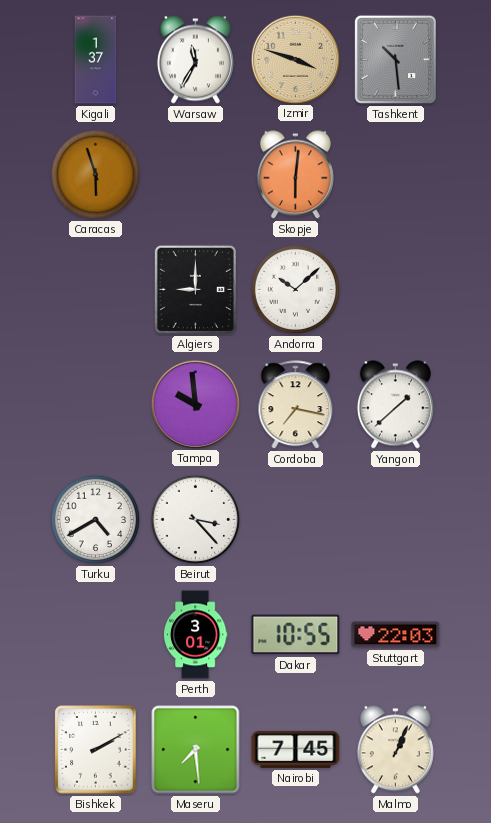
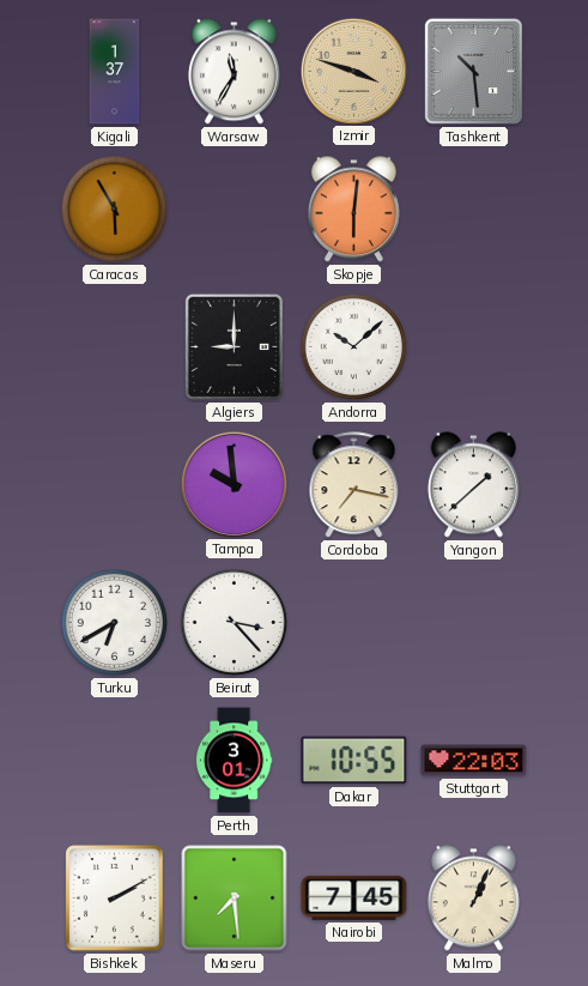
Caracas: 5:57 -> 5:55 (115, 210)
Turku: 4:40 -> 6:40 (115, 623)
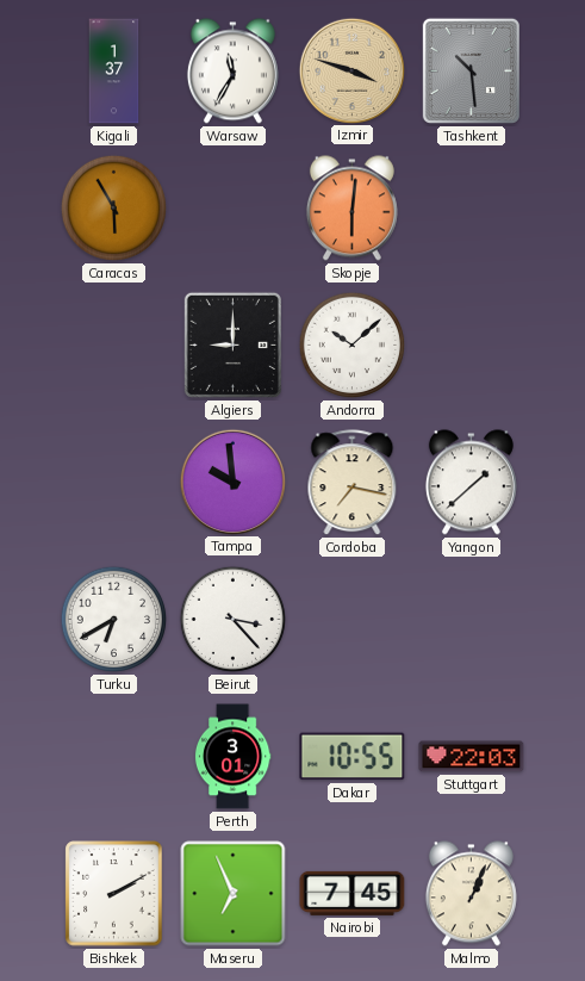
Maseru: 7:29 -> 6:56 (234, 894)
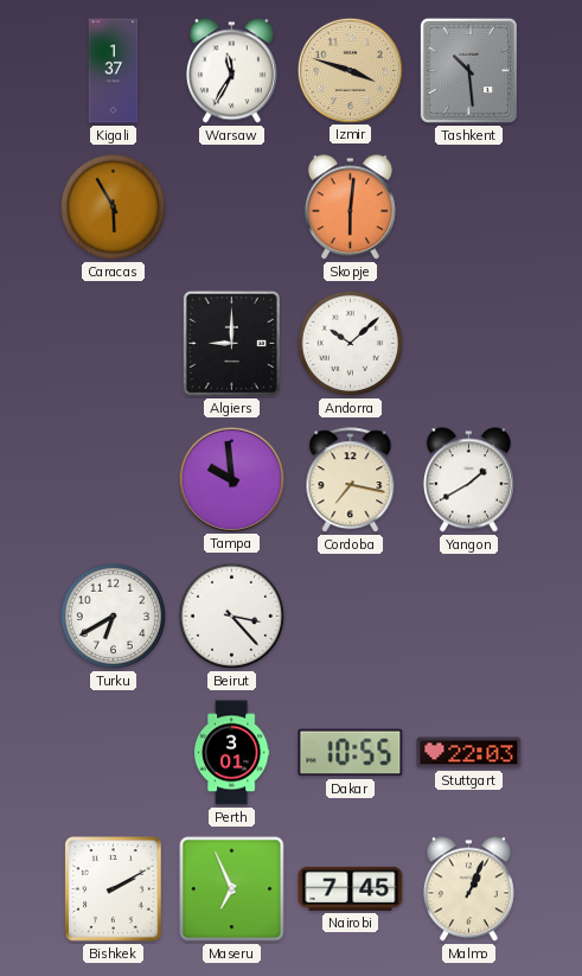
Yangon: 1:38 -> 1:40 (468, 480)
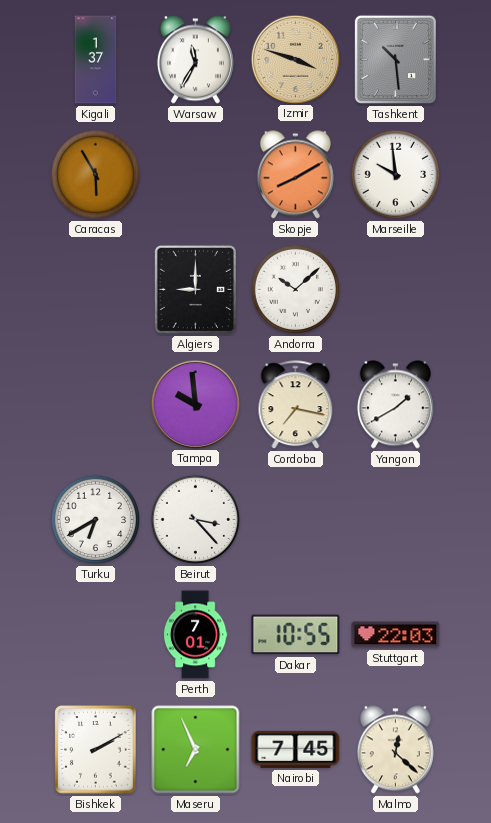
Skopje: 6:01 -> 8:10 (295, 175)
Marseille: none -> 9:59 (396, 175)
Perth: 3:01 -> 7:01 (195, 635)
Malmo: 1:04 -> 12:22 (395, 750)
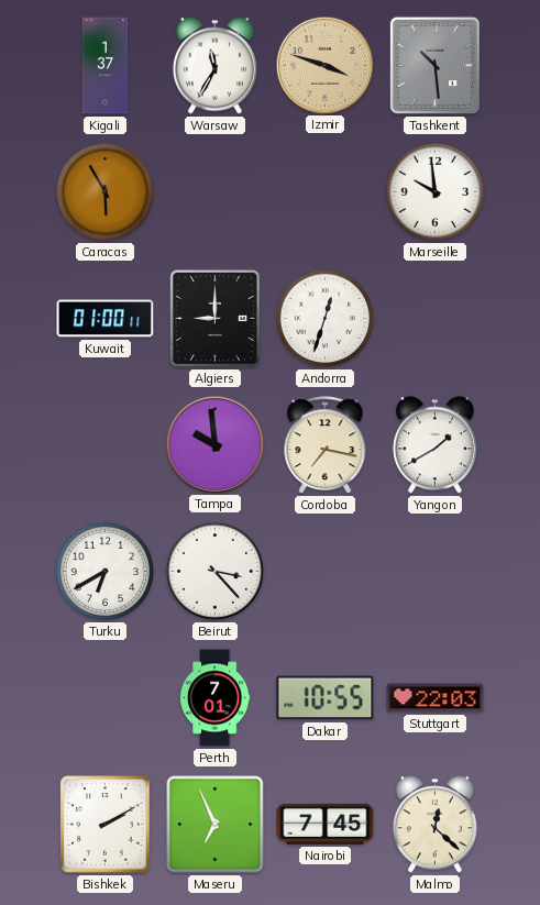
Skopje: 8:10 -> none (295, 175)
Kuwait: none -> 01:00 (106, 319)
Andorra: 10:08 -> 12:33 (326, 319)
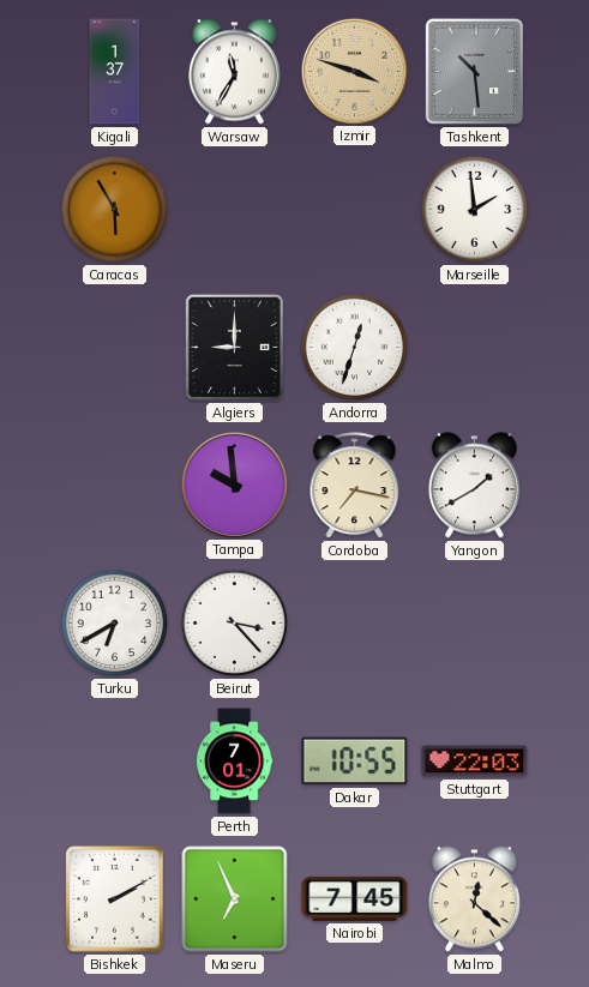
Marseille: 9:59 -> 1:59 (475, 210)
Kuwait: 01:00 -> none (106, 319)
